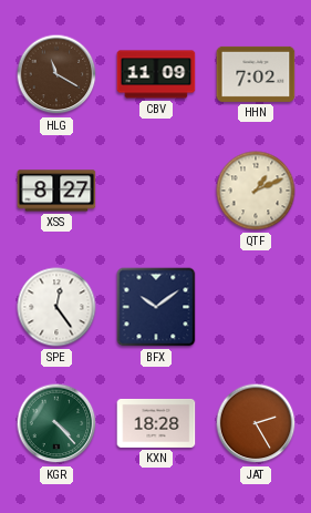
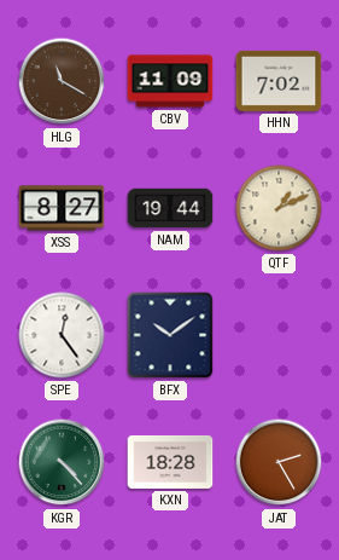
NAM: none -> 19:44 (170, 208)
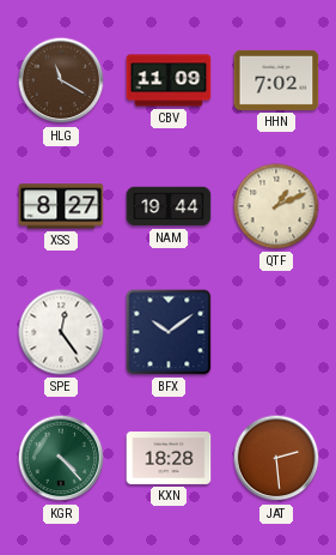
JAT: 2:25 -> 2:29 (276, 458)
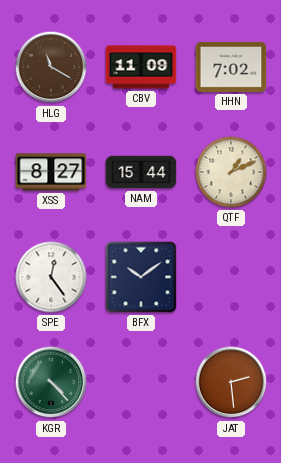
NAM: 19:44 -> 15:44 (141, 172)
KXN: 18:28 -> none (169, 458)
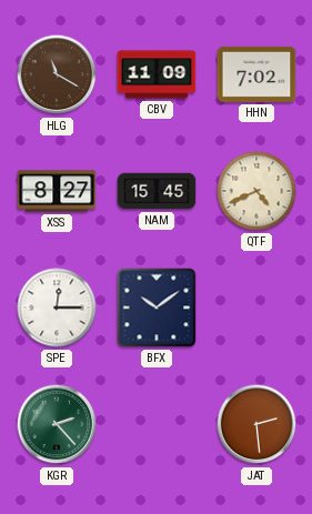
NAM: 15:44 -> 15:45 (157, 191)
QTF: 1:11 -> 4:41 (256, 191)
SPE: 12:24 -> 12:15 (57, 308)
KGR: 4:23 -> 2:23 (57, 424)
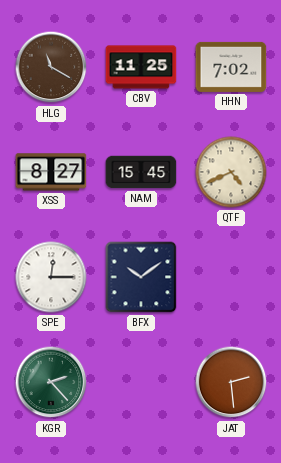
CBV: 11:09 -> 11:25 (141, 67)
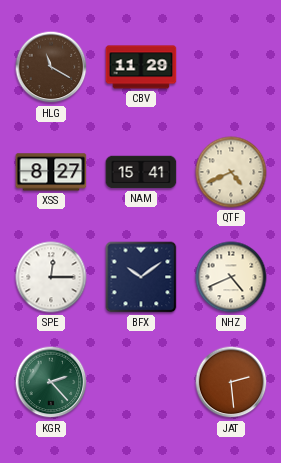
CBV: 11:25 -> 11:29 (141, 67)
HHN: 7:02 -> none (231, 67)
NAM: 15:45 -> 15:41 (141, 172)
NHZ: none -> 4:41 (231, 277)
